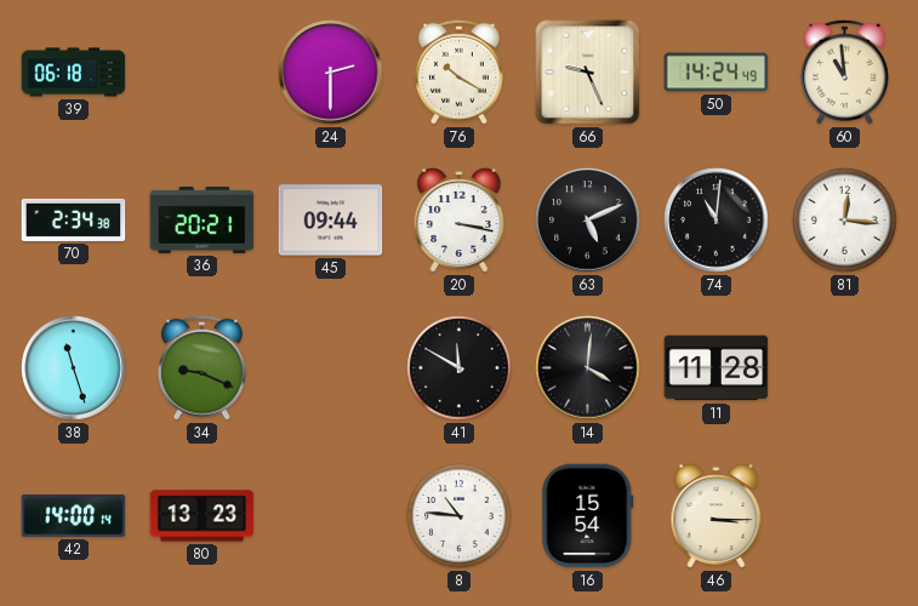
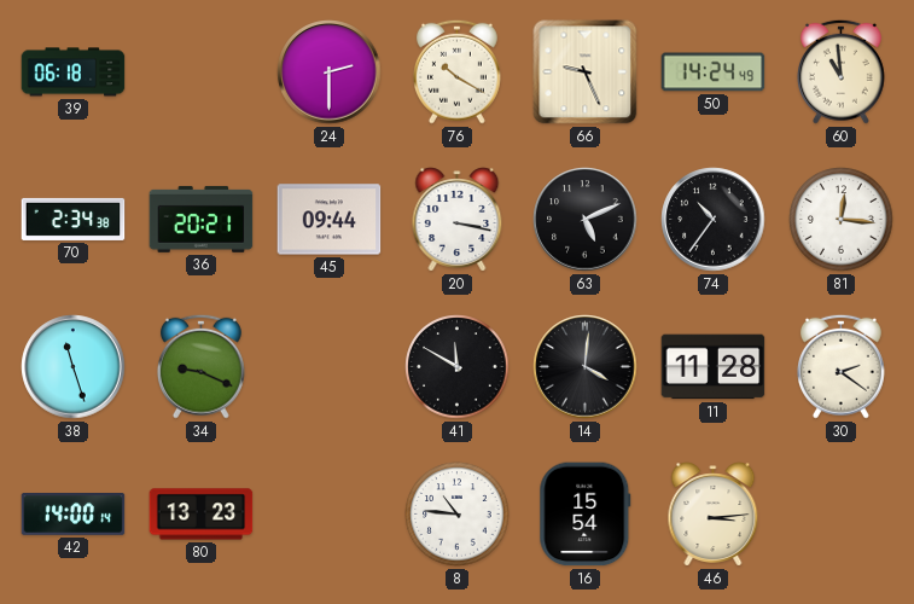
74: 11:01 -> 10:36 (714, 220)
30: none -> 2:21 (840, 366)
46: 3:15 -> 3:14 (714, 515)
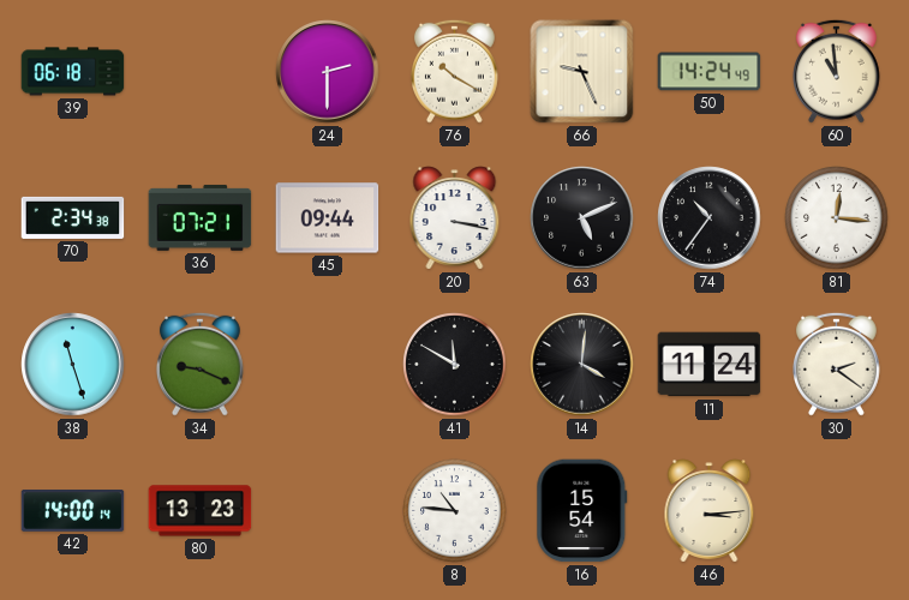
36: 20:21 -> 07:21 (201, 217)
11: 11:28 -> 11:24 (710, 365)
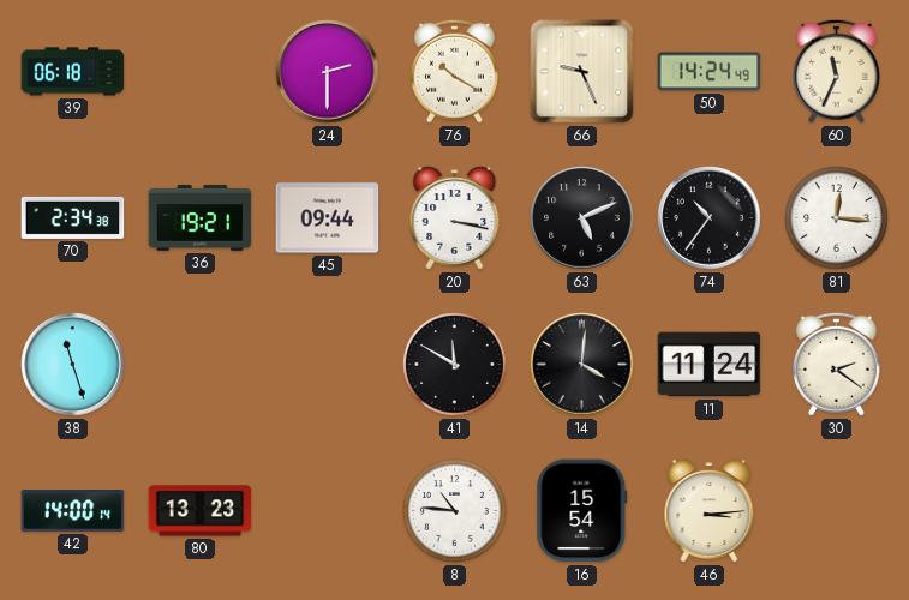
60: 10:59 -> 11:34 (836, 71)
36: 07:21 -> 19:21 (201, 217)
34: 9:19 -> none (199, 364)
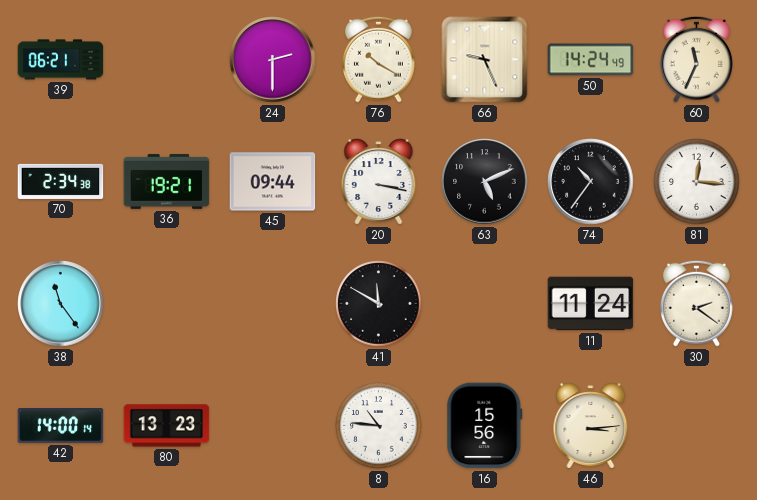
39: 06:18 -> 06:21 (61, 60)
38: 11:27 -> 11:24 (61, 304)
14: 4:01 -> none (582, 365)
16: 15:54 -> 15:56 (485, 426)
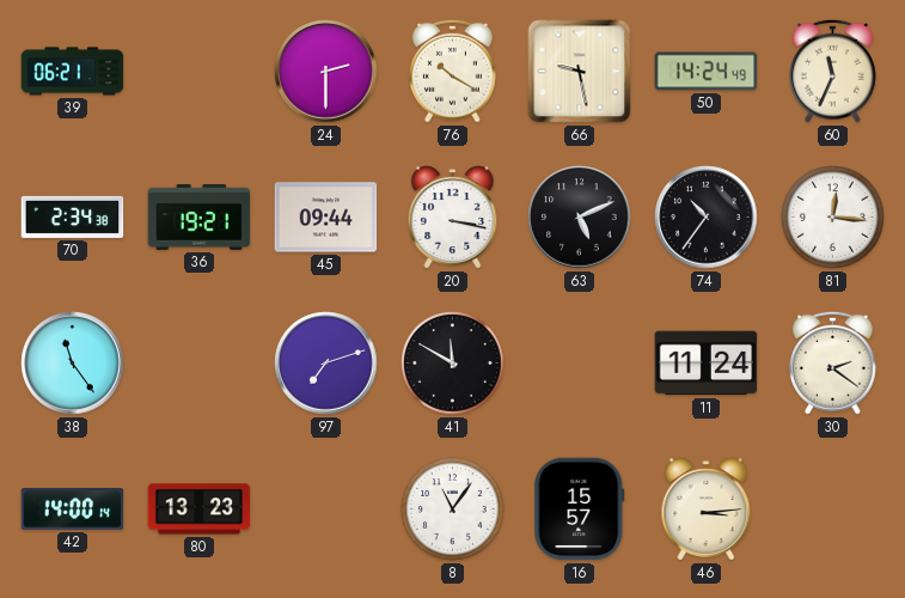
66: 9:26 -> 9:28 (580, 72)
97: none -> 7:12 (326, 364)
8: 10:46 -> 11:06 (453, 509)
16: 15:56 -> 15:57 (580, 509)
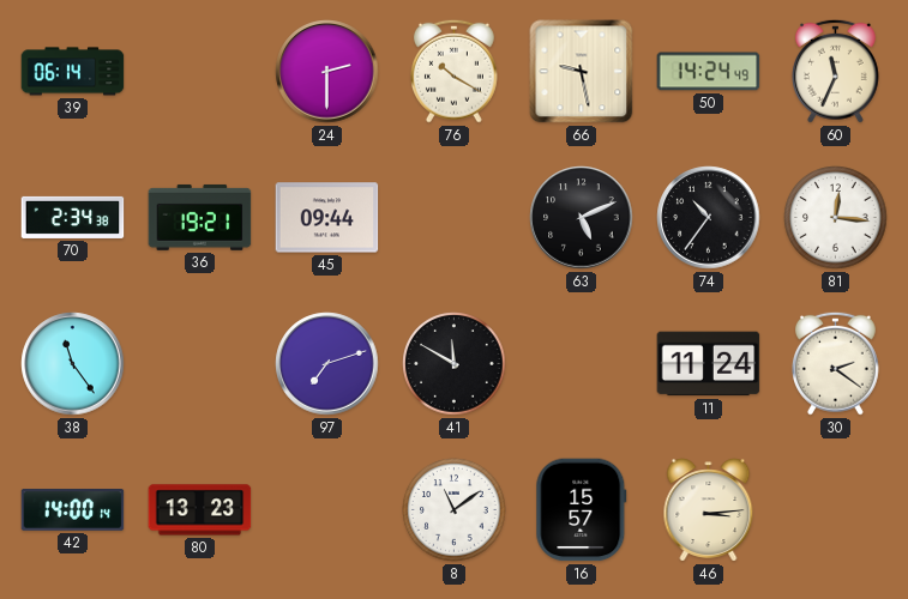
39: 06:21 -> 06:14 (73, 72)
20: 3:17 -> none (453, 218)
8: 11:06 -> 11:09 (455, 510)
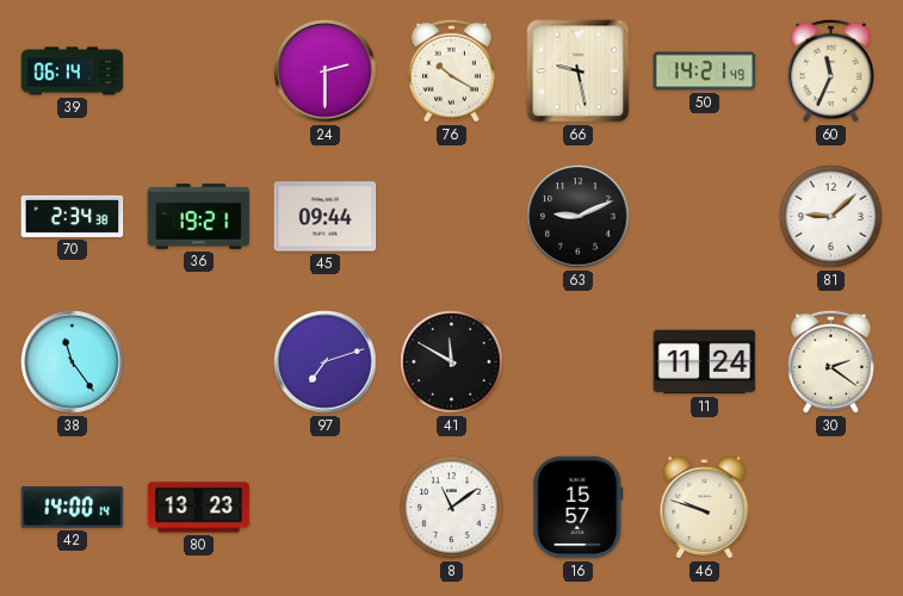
50: 14:24 -> 14:21 (705, 72)
63: 5:11 -> 9:11 (579, 217)
74: 10:36 -> none (709, 218)
81: 12:16 -> 9:08 (831, 217)
46: 3:14 -> 9:48 (705, 508)
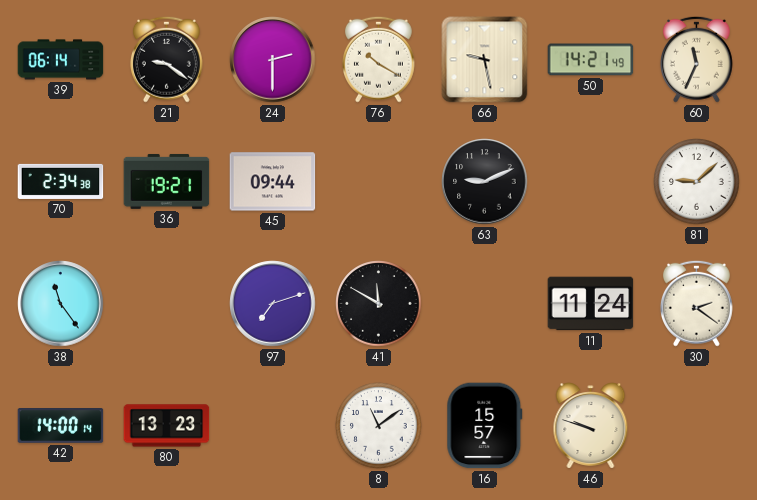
21: none -> 9:21 (166, 59)
